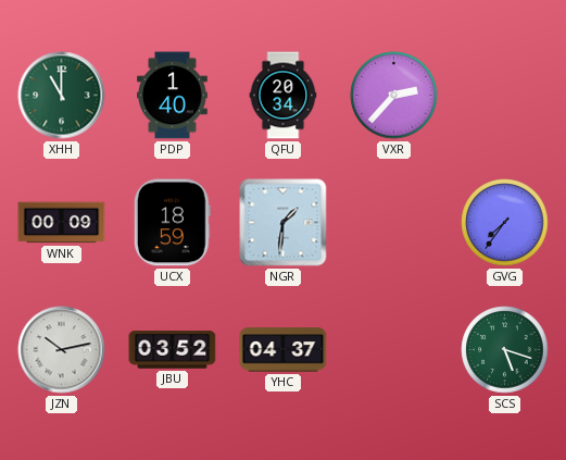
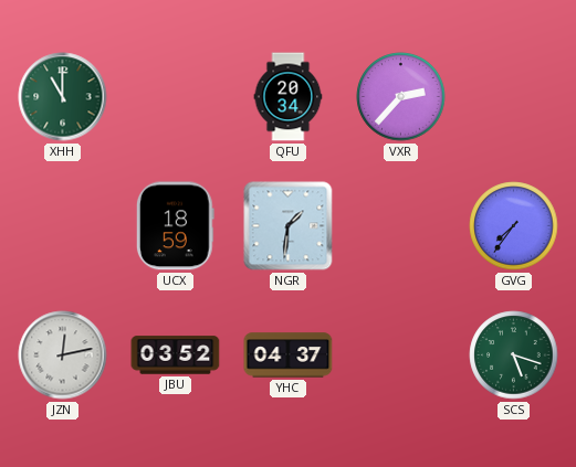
PDP: 1:40 -> none (173, 96)
WNK: 00:09 -> none (62, 223)
JZN: 10:13 -> 12:13 (63, 355)
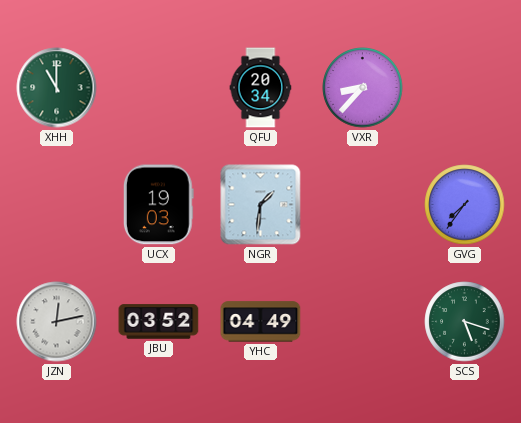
VXR: 2:37 -> 8:37 (363, 88)
UCX: 18:59 -> 19:03 (158, 205)
YHC: 04:37 -> 04:49 (261, 322)
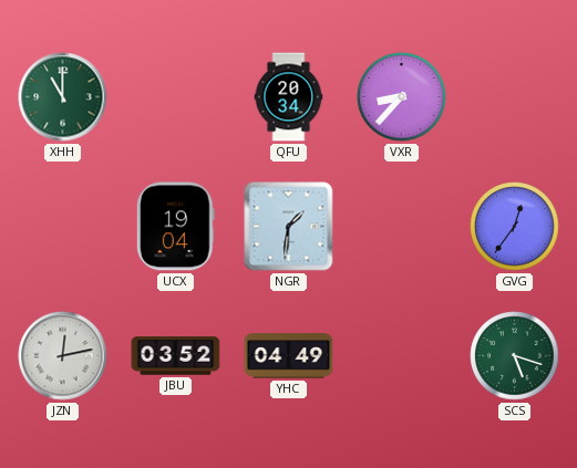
UCX: 19:03 -> 19:04 (175, 227)
GVG: 7:36 -> 12:36 (515, 227)
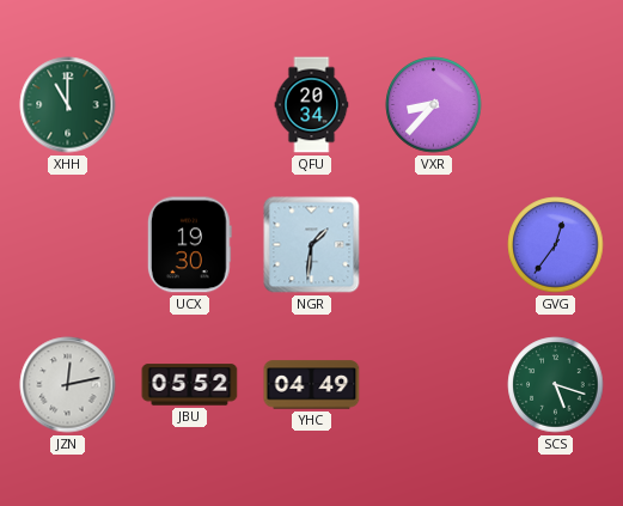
UCX: 19:04 -> 19:30 (189, 245)
JBU: 03:52 -> 05:52 (190, 385)
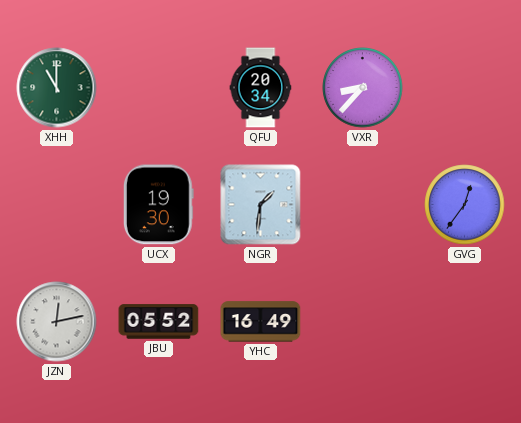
YHC: 04:49 -> 16:49 (261, 322)
SCS: 5:18 -> none (556, 385)
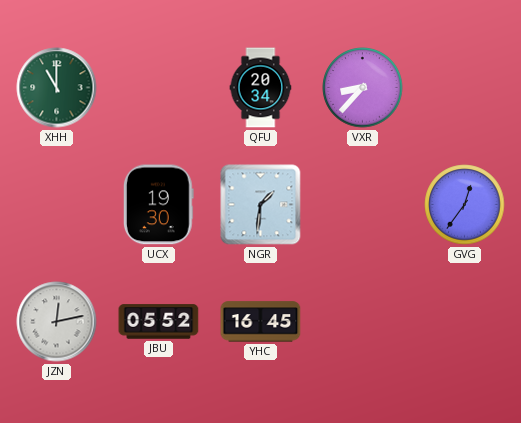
YHC: 16:49 -> 16:45 (261, 322)
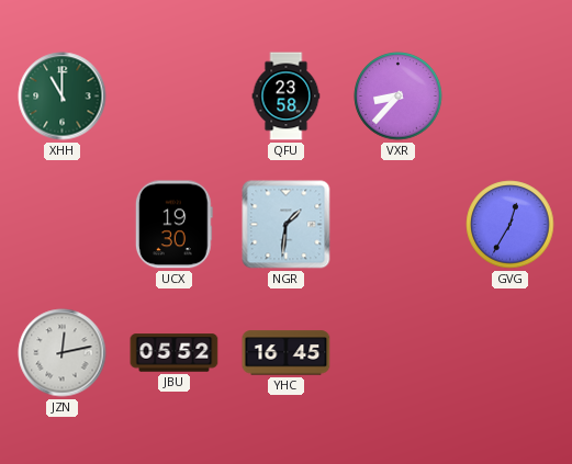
QFU: 20:34 -> 23:58 (287, 97)
GVG: 12:36 -> 12:35 (511, 225)
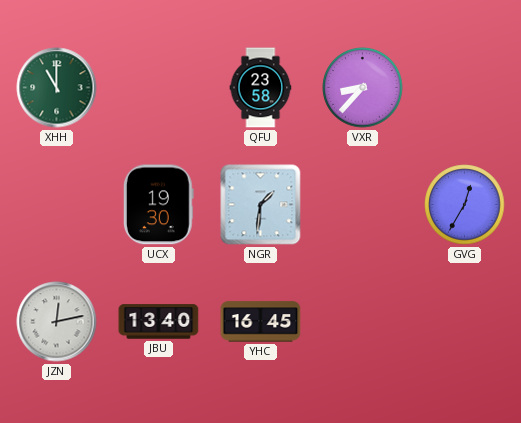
JBU: 05:52 -> 13:40 (159, 322)
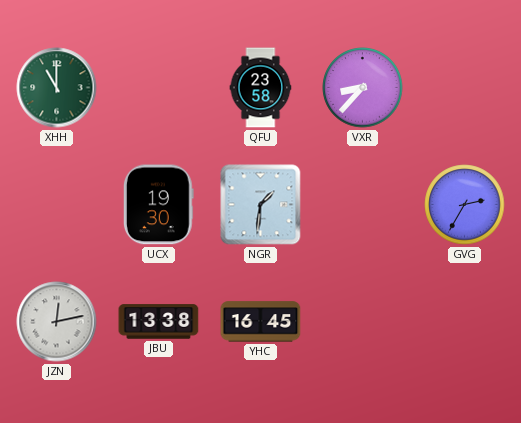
GVG: 12:35 -> 2:35 (465, 205)
JBU: 13:40 -> 13:38 (159, 322)
